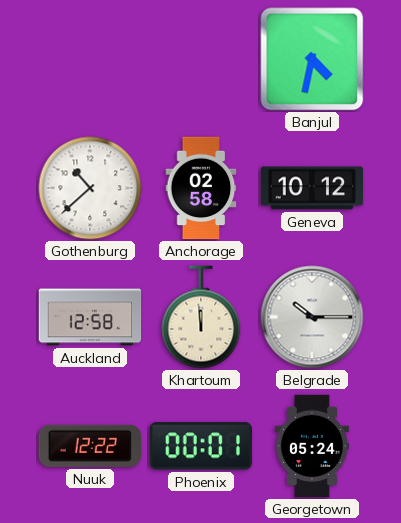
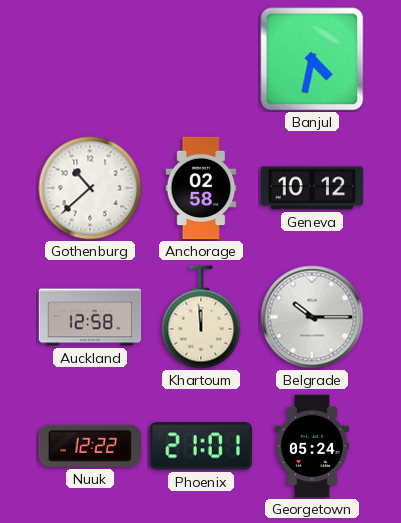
Phoenix: 00:01 -> 21:01 (200, 446)
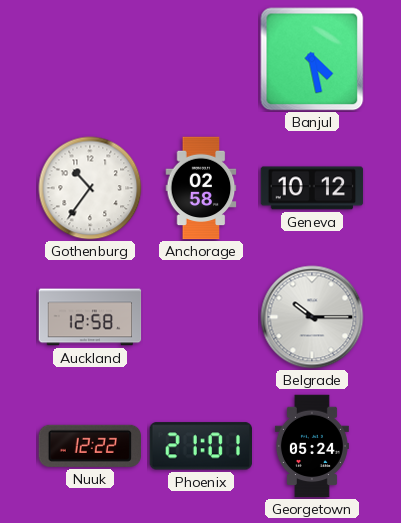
Banjul: 4:32 -> 4:28 (312, 59)
Gothenburg: 10:38 -> 10:36 (90, 188)
Khartoum: 11:59 -> none (201, 317)
